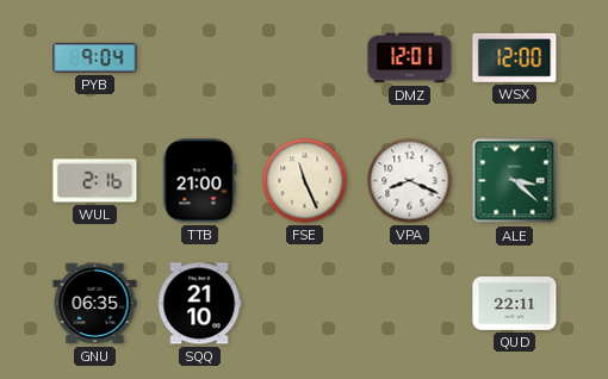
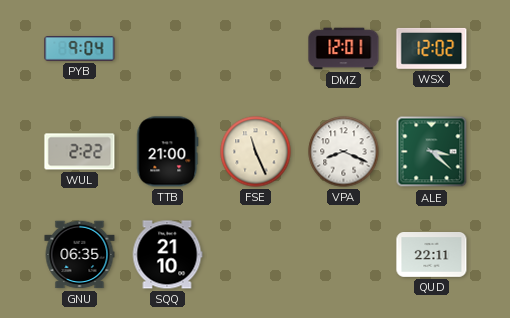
WSX: 12:00 -> 12:02 (432, 48)
WUL: 2:16 -> 2:22 (80, 152)
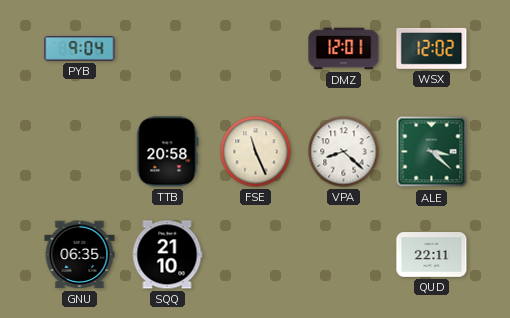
WUL: 2:22 -> none (80, 152)
TTB: 21:00 -> 20:58 (168, 152)
VPA: 8:19 -> 8:22 (344, 152)
